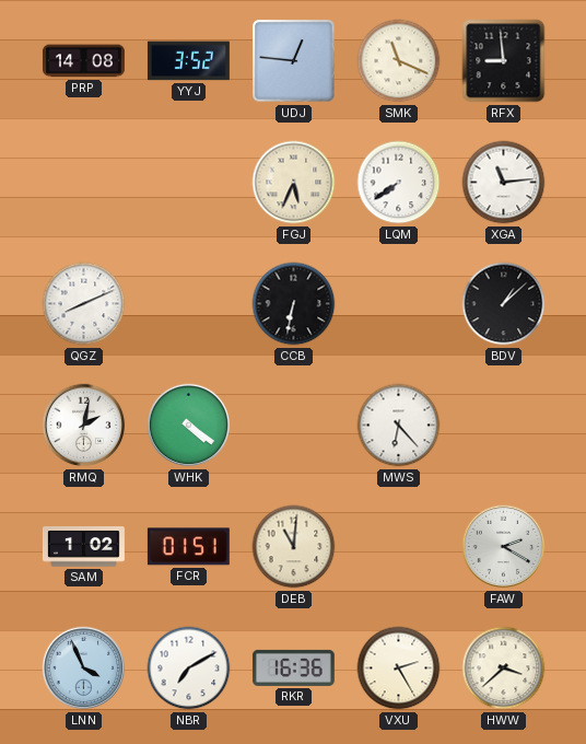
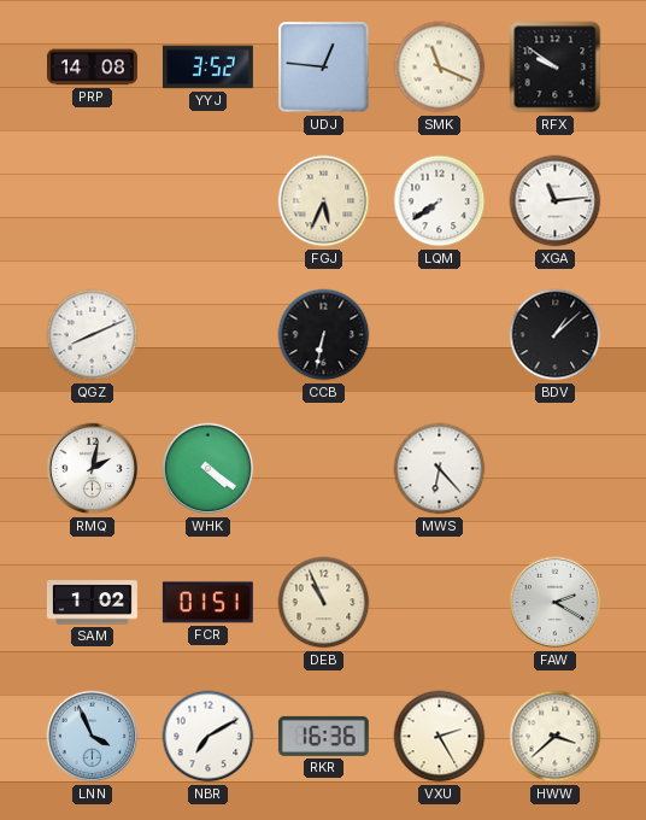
RFX: 8:59 -> 9:51 (556, 68)
DEB: 11:01 -> 10:56 (324, 603)
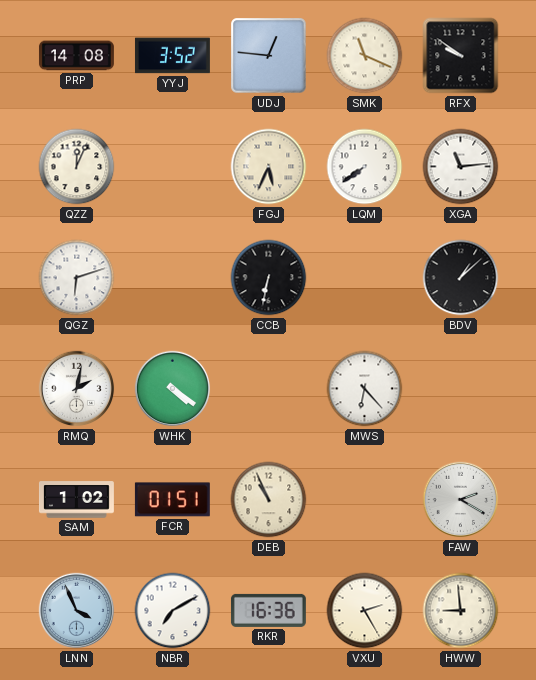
QZZ: none -> 12:04 (77, 167)
QGZ: 8:11 -> 6:12 (77, 278)
HWW: 3:38 -> 8:59 (461, 611)
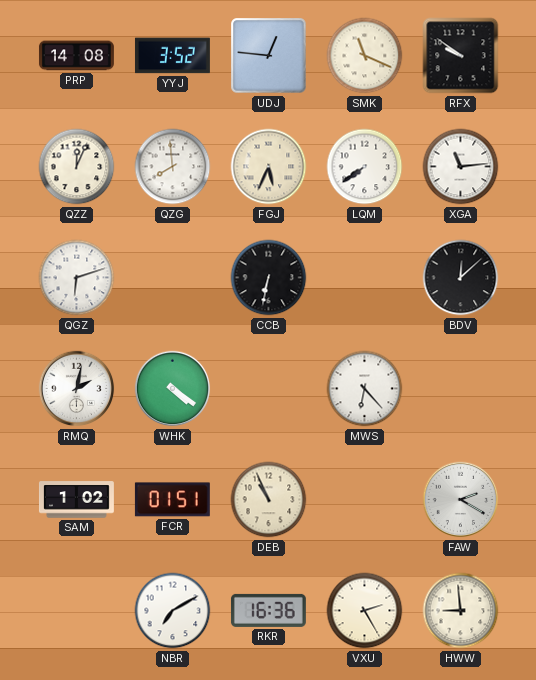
QZG: none -> 7:59 (173, 167)
BDV: 1:08 -> 12:08 (461, 278)
LNN: 3:56 -> none (77, 611)
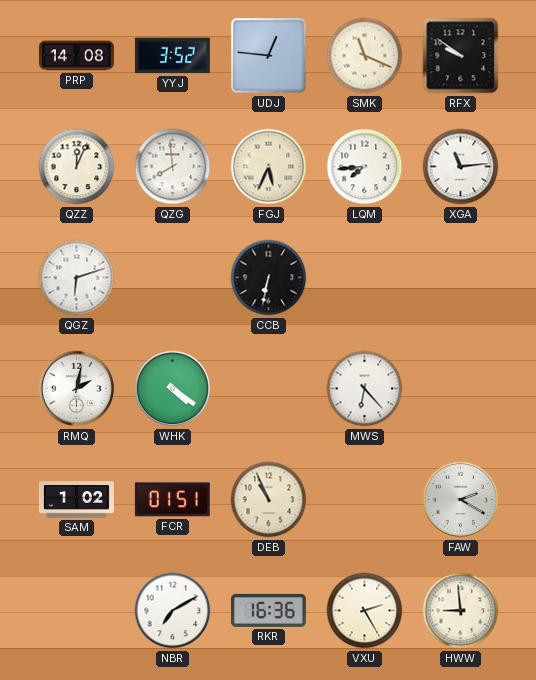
LQM: 7:39 -> 7:44 (365, 167)
BDV: 12:08 -> none (461, 278)
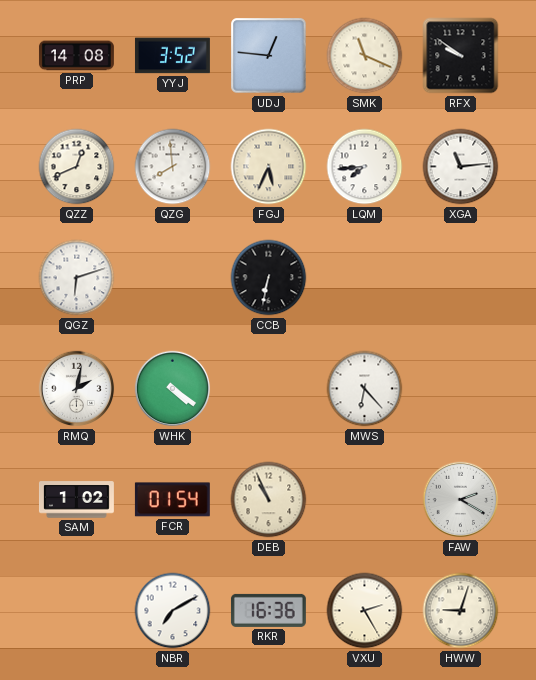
QZZ: 12:04 -> 12:41 (77, 167)
FCR: 01:51 -> 01:54 (172, 500)
HWW: 8:59 -> 9:03 (461, 611)
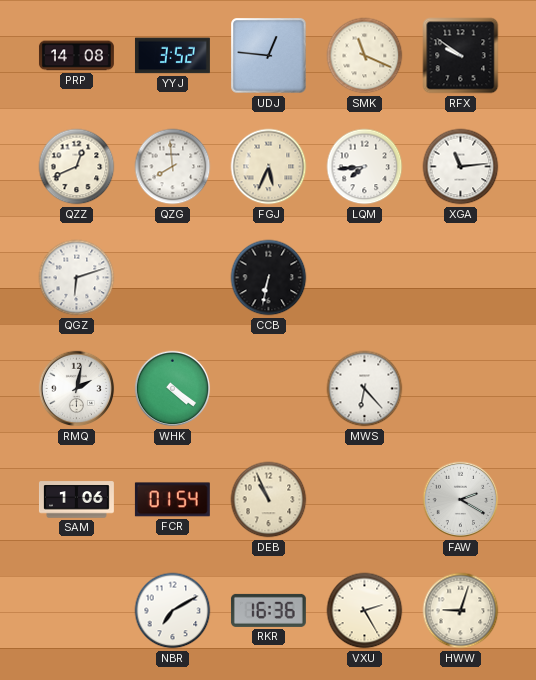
SAM: 1:02 -> 1:06 (76, 500)
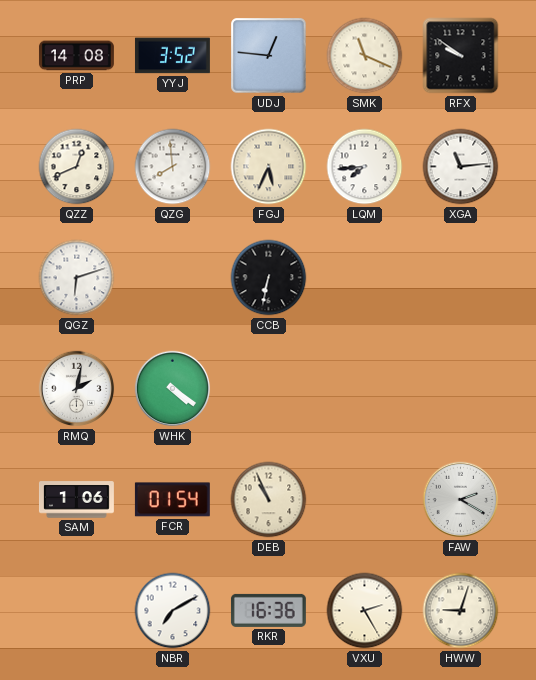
MWS: 6:23 -> none (365, 389)
